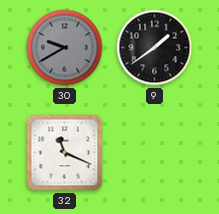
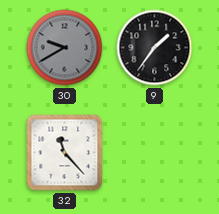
9: 1:39 -> 1:36 (155, 48)
32: 11:19 -> 11:23 (65, 153)
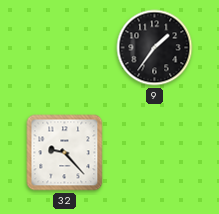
30: 9:40 -> none (65, 48)
32: 11:23 -> 9:23 (65, 153)
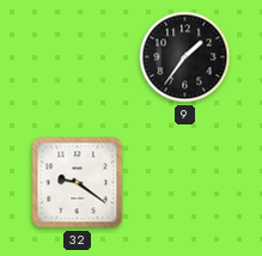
32: 9:23 -> 9:21 (78, 183)
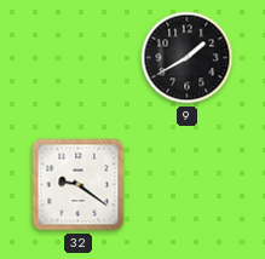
9: 1:36 -> 1:40 (188, 58)
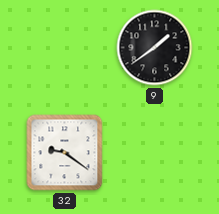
9: 1:40 -> 1:39 (155, 48)
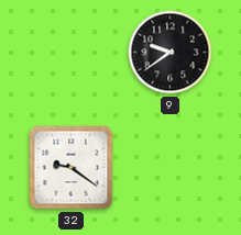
9: 1:39 -> 9:39 (171, 53)
